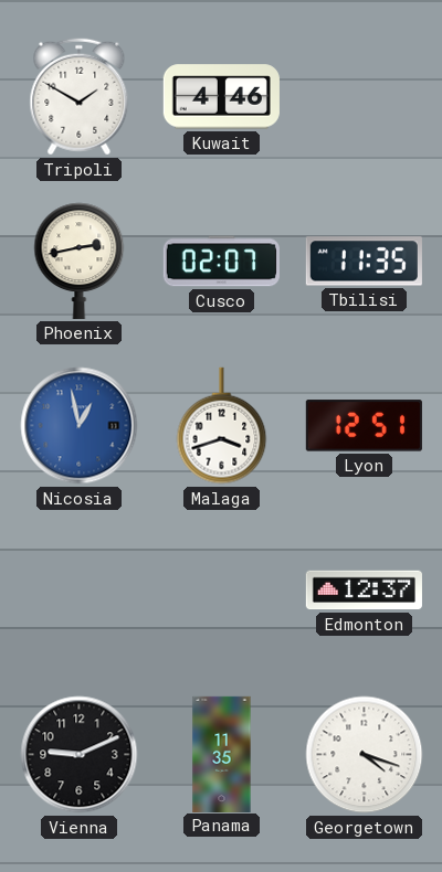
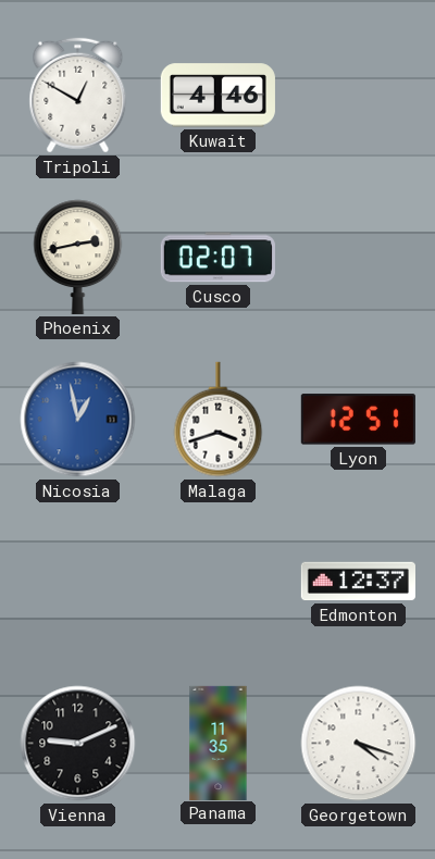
Tripoli: 1:50 -> 12:50 (78, 96)
Tbilisi: 11:35 -> none (364, 262)
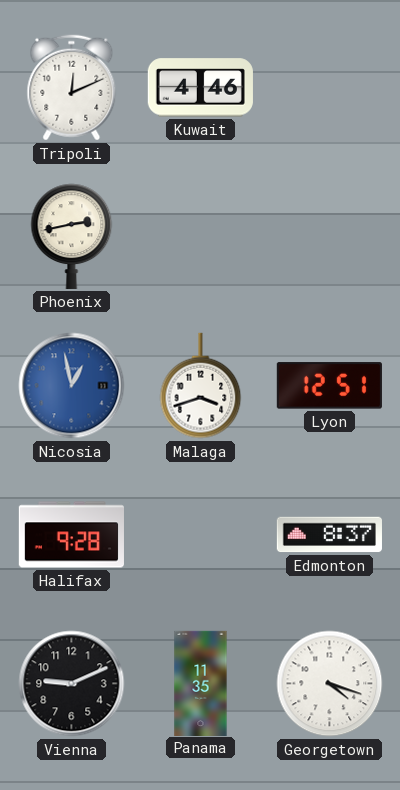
Tripoli: 12:50 -> 12:11 (72, 88)
Cusco: 02:07 -> none (217, 258)
Halifax: none -> 9:28 (71, 535)
Edmonton: 12:37 -> 8:37 (329, 535)
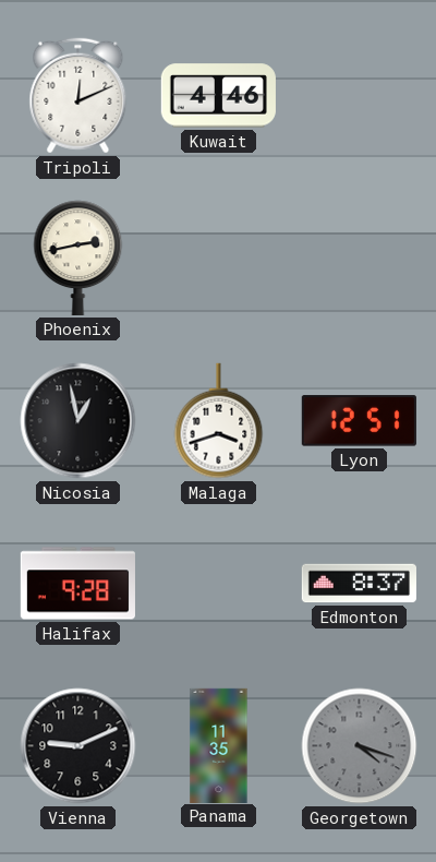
Nicosia dial: blue -> black (78, 421)
Georgetown dial: white -> grey (360, 746)
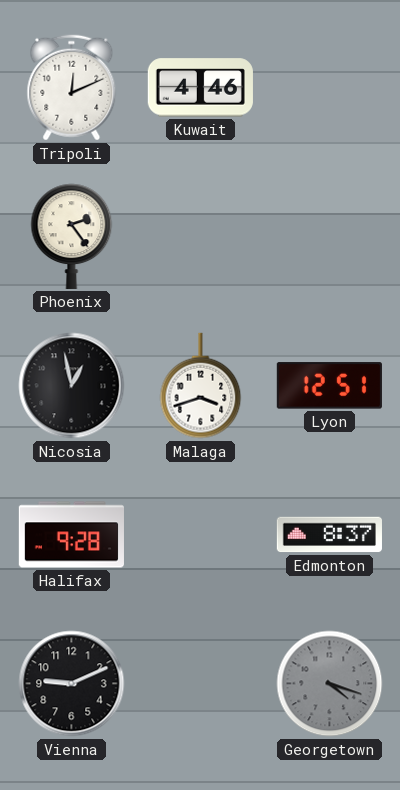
Phoenix: 2:43 -> 2:24 (72, 236)
Panama: 11:35 -> none (219, 745)
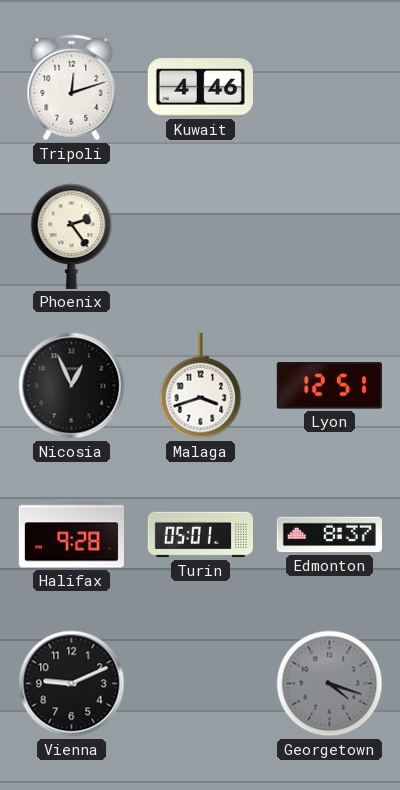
Tripoli: 12:11 -> 12:12 (72, 88)
Nicosia: 12:58 -> 12:56 (72, 386)
Turin: none -> 05:01 (200, 535)
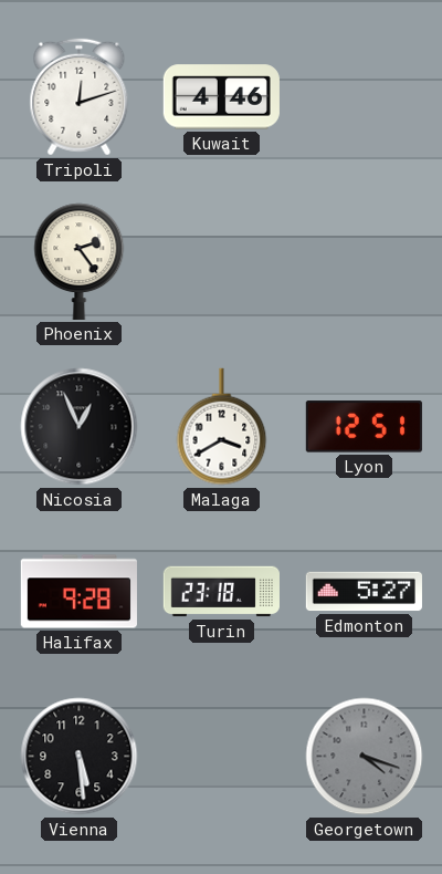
Malaga: 3:42 -> 3:40 (222, 427)
Turin: 05:01 -> 23:18 (221, 592)
Edmonton: 8:37 -> 5:27 (364, 592)
Vienna: 9:11 -> 5:29 (80, 757)
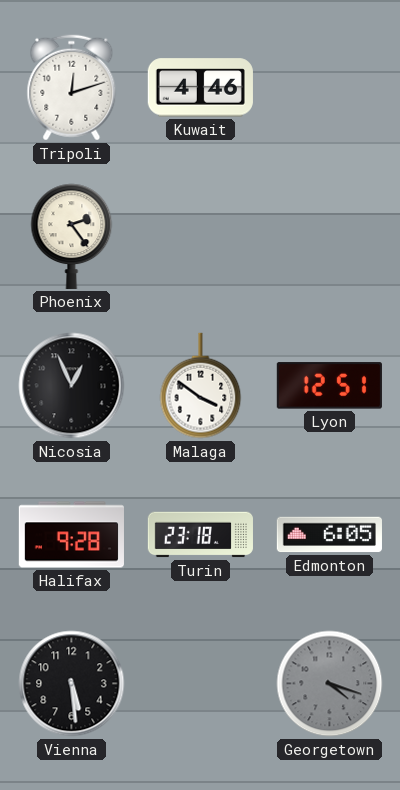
Malaga: 3:40 -> 3:51 (201, 386)
Edmonton: 5:27 -> 6:05 (329, 535)
